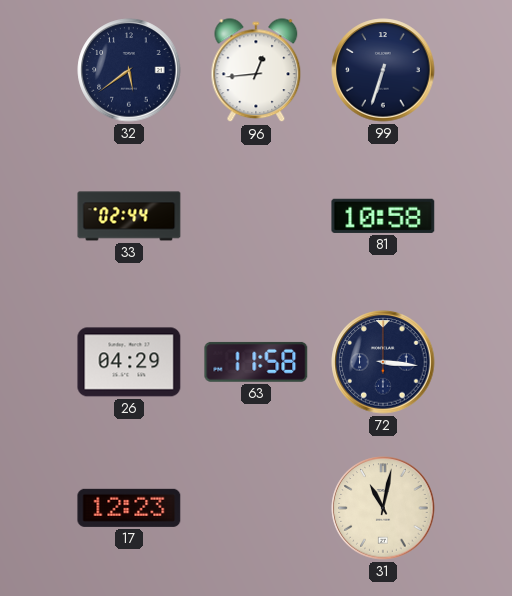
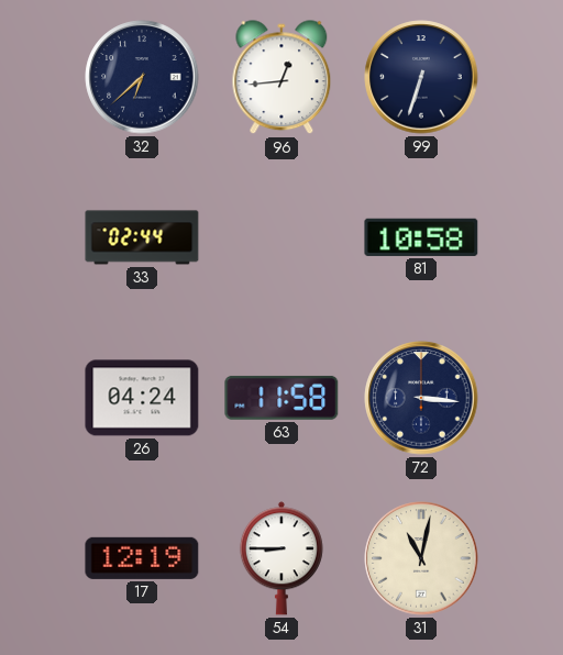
32: 5:39 -> 6:38 (142, 77)
26: 04:29 -> 04:24 (142, 398)
17: 12:23 -> 12:19 (142, 558)
54: none -> 8:45 (281, 558)
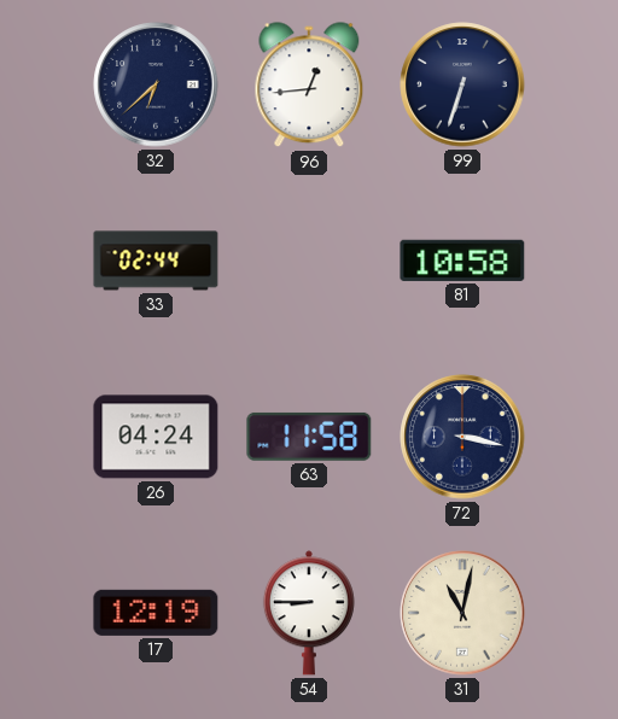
72: 3:16 -> 3:17 (462, 437)
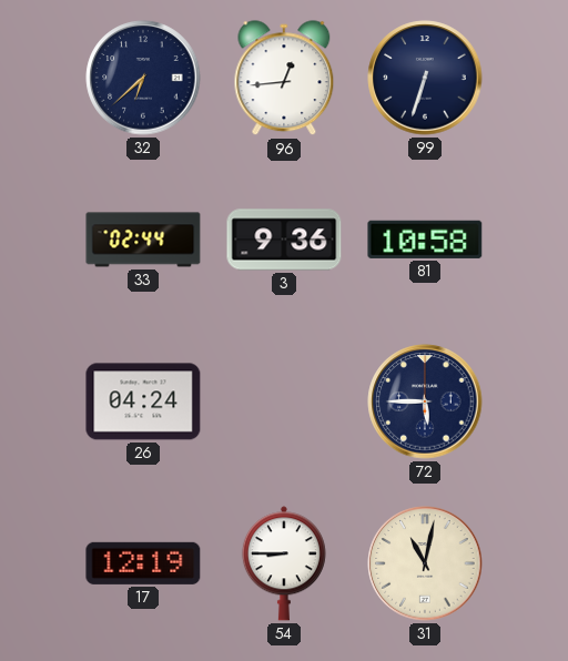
3: none -> 9:36 (284, 240)
63: 11:58 -> none (309, 437)
72: 3:17 -> 5:45 (425, 401)
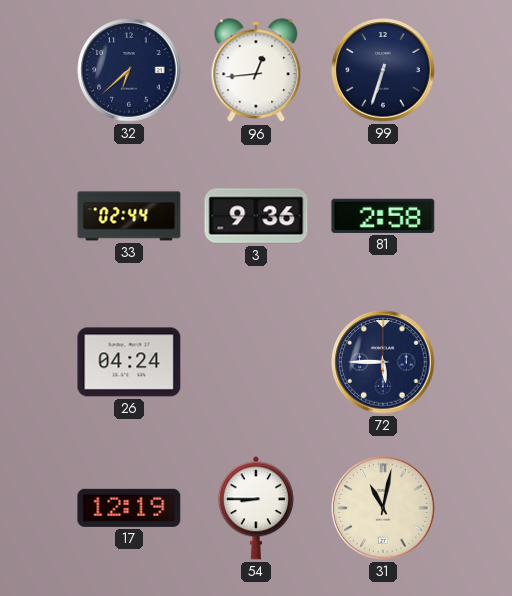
81: 10:58 -> 2:58 (383, 216)
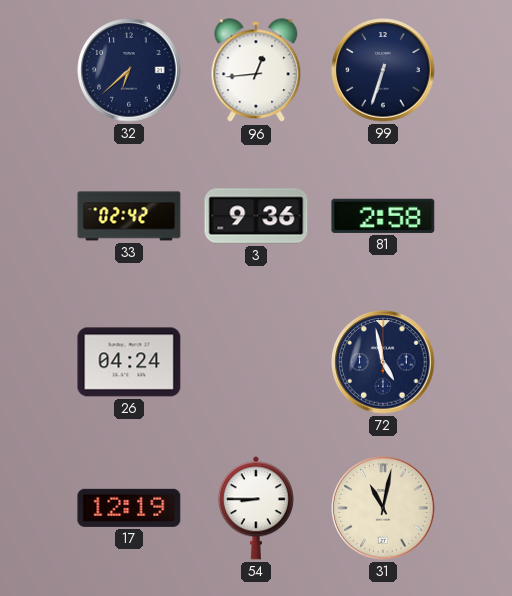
33: 02:44 -> 02:42 (129, 216)
72: 5:45 -> 4:58 (383, 362)
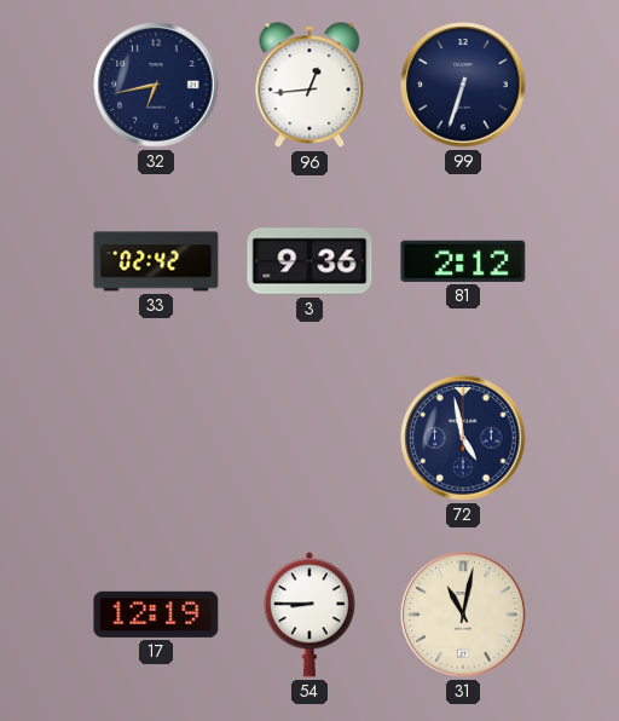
32: 6:38 -> 6:43 (156, 85)
81: 2:58 -> 2:12 (463, 261)
26: 04:24 -> none (129, 362)
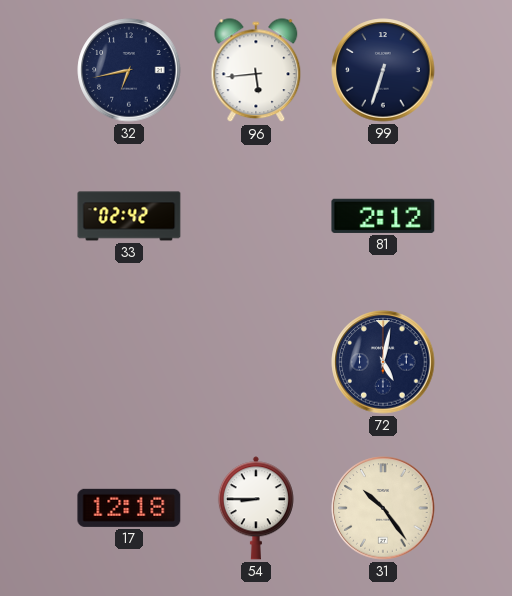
96: 12:44 -> 5:44 (256, 71)
3: 9:36 -> none (309, 261)
72: 4:58 -> 5:02 (383, 362)
17: 12:19 -> 12:18 (129, 508)
31: 11:02 -> 10:24 (383, 508)
